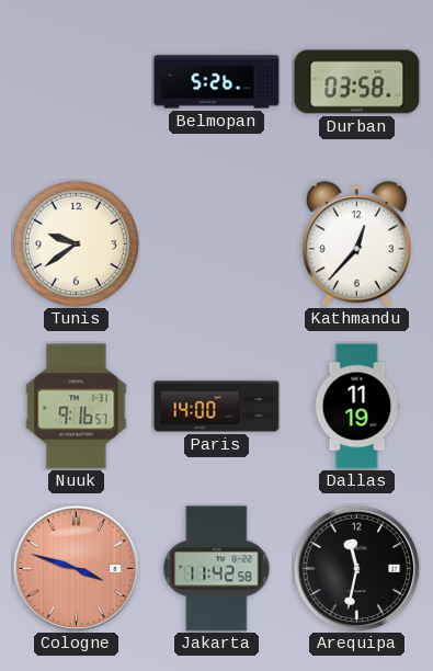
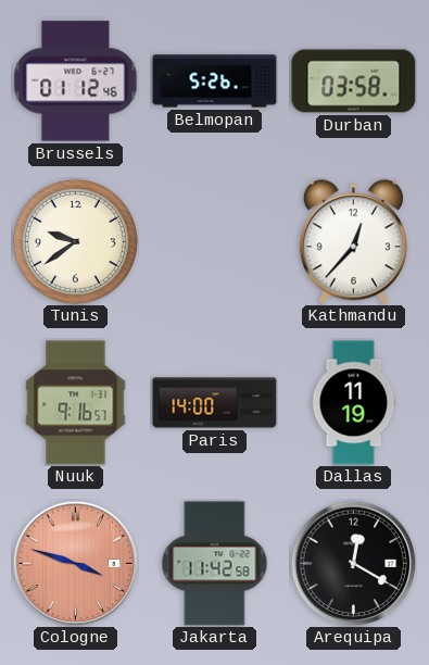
Brussels: none -> 01:12 (76, 81)
Arequipa: 11:32 -> 12:20 (353, 563)
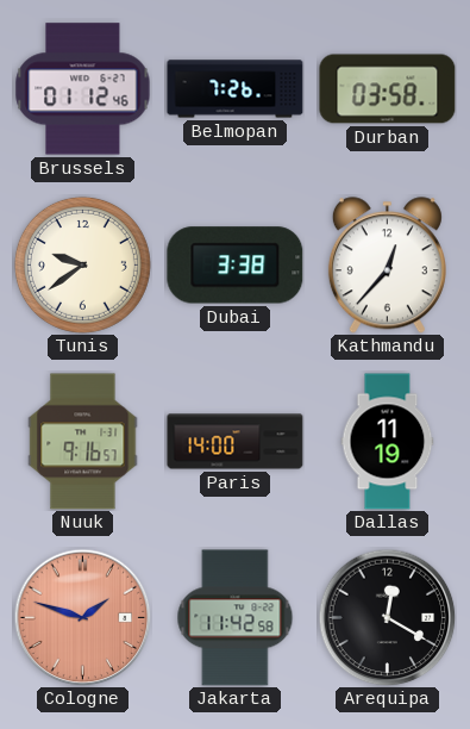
Belmopan: 5:26 -> 7:26 (236, 89)
Dubai: none -> 3:38 (236, 266)
Cologne: 3:48 -> 1:48 (82, 617)
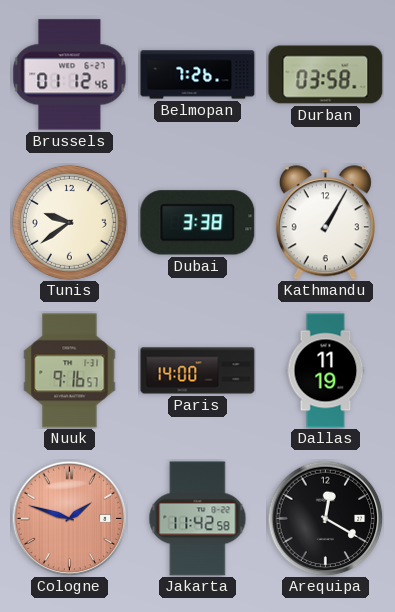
Kathmandu: 12:37 -> 1:05 (325, 223)
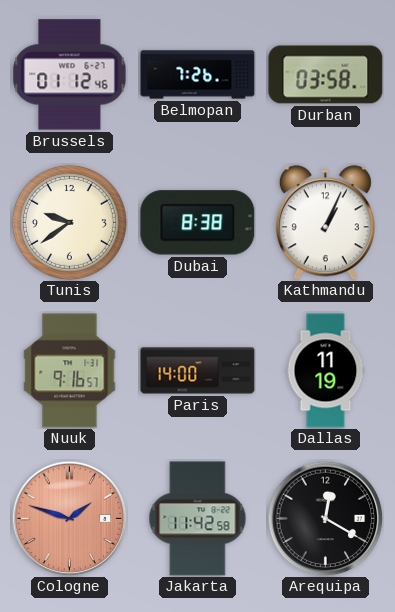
Dubai: 3:38 -> 8:38 (198, 223)
Kathmandu: 1:05 -> 1:04 (325, 223)
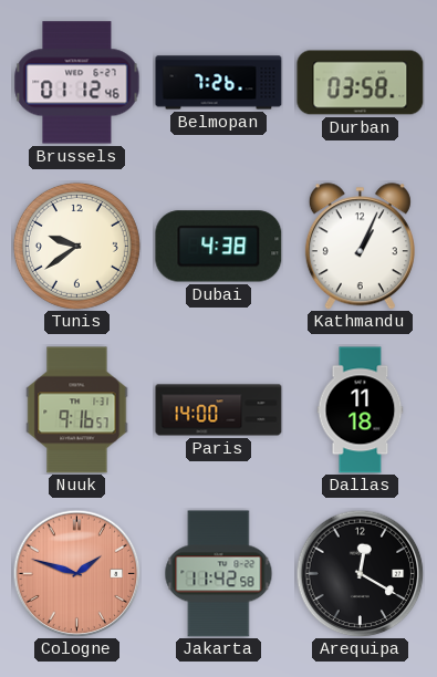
Dubai: 8:38 -> 4:38 (219, 247)
Dallas: 11:19 -> 11:18 (361, 410)
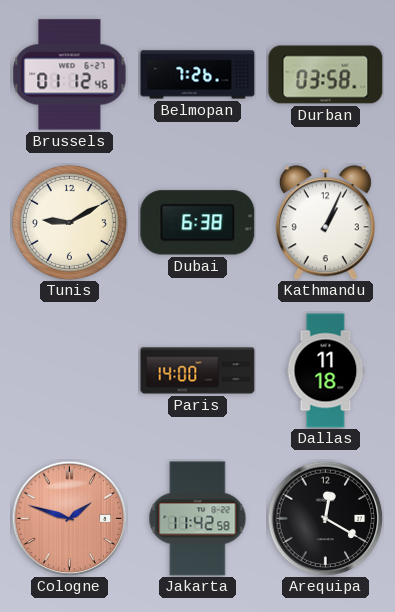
Tunis: 9:39 -> 9:10 (69, 222)
Dubai: 4:38 -> 6:38 (198, 223)
Nuuk: 9:16 -> none (77, 410)
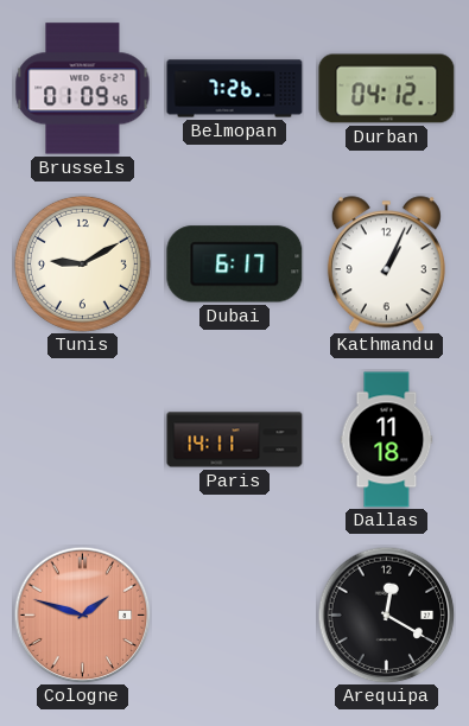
Brussels: 01:12 -> 01:09 (83, 89)
Durban: 03:58 -> 04:12 (387, 89)
Dubai: 6:38 -> 6:17 (235, 265)
Paris: 14:00 -> 14:11 (235, 440)
Jakarta: 11:42 -> none (198, 519)
